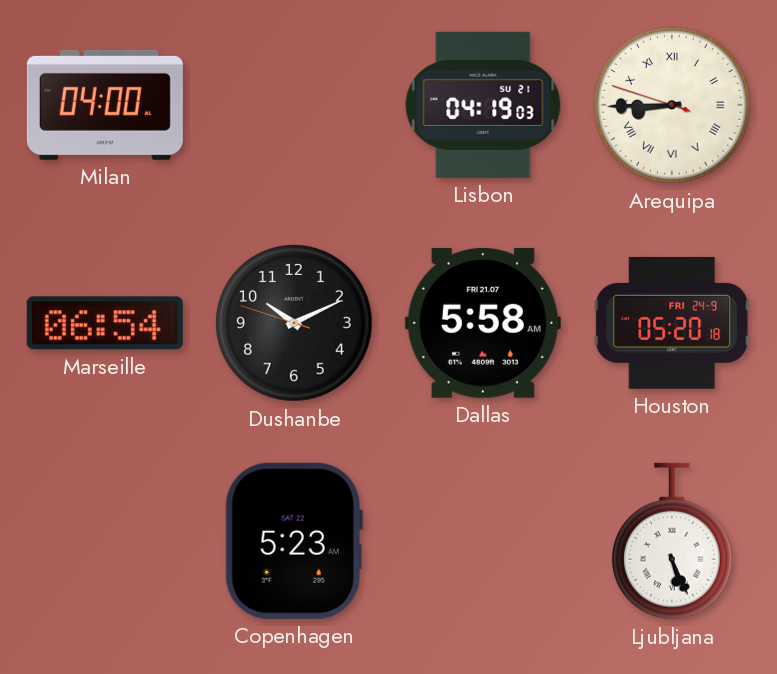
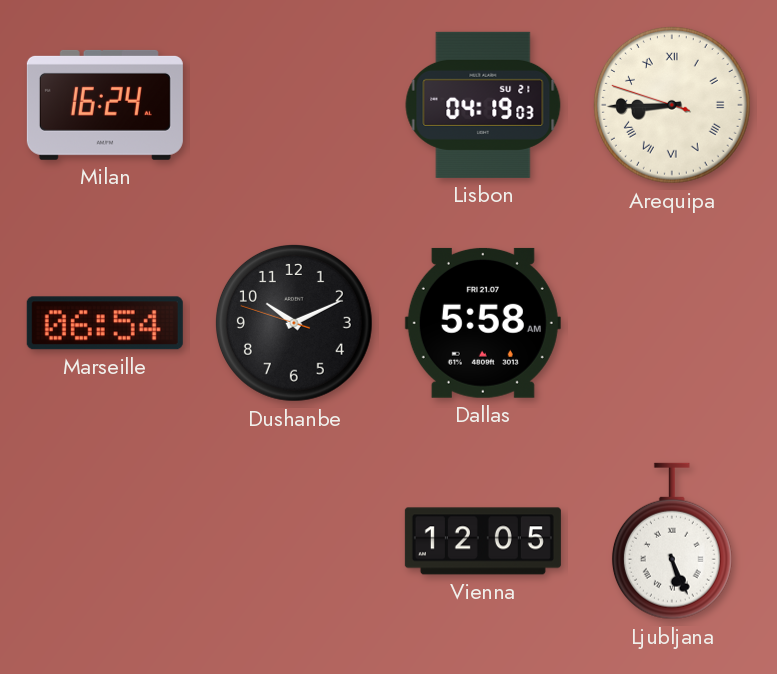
Milan: 04:00 -> 16:24 (105, 105)
Houston: 05:20 -> none (672, 323)
Copenhagen: 5:23 -> none (294, 541)
Vienna: none -> 12:05 (483, 541)
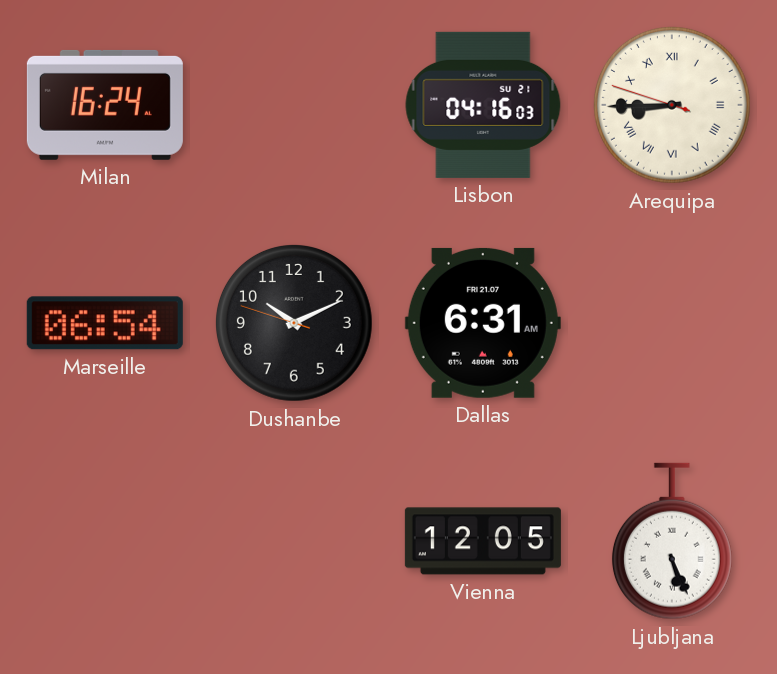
Lisbon: 04:19 -> 04:16 (483, 105)
Dallas: 5:58 -> 6:31 (483, 323)
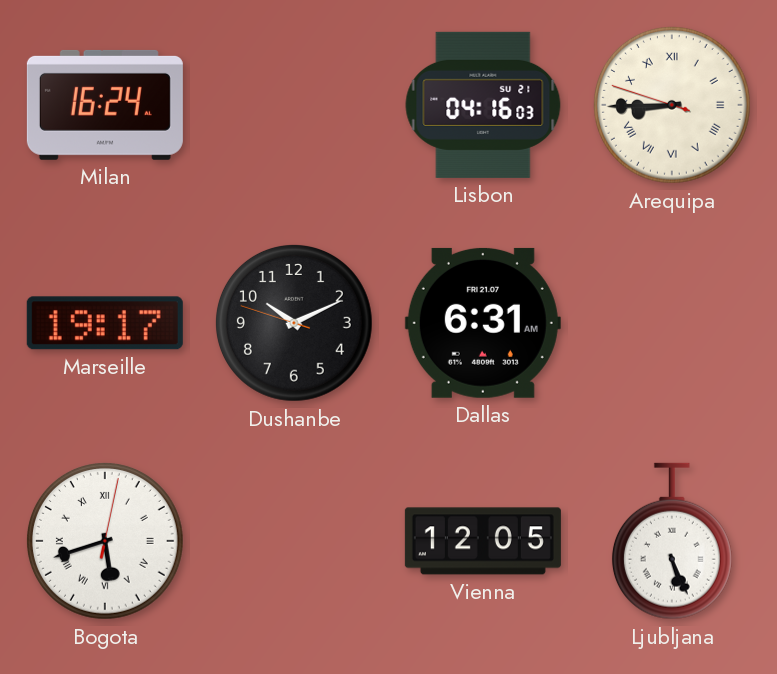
Marseille: 06:54 -> 19:17 (105, 323)
Bogota: none -> 5:42 (105, 541)
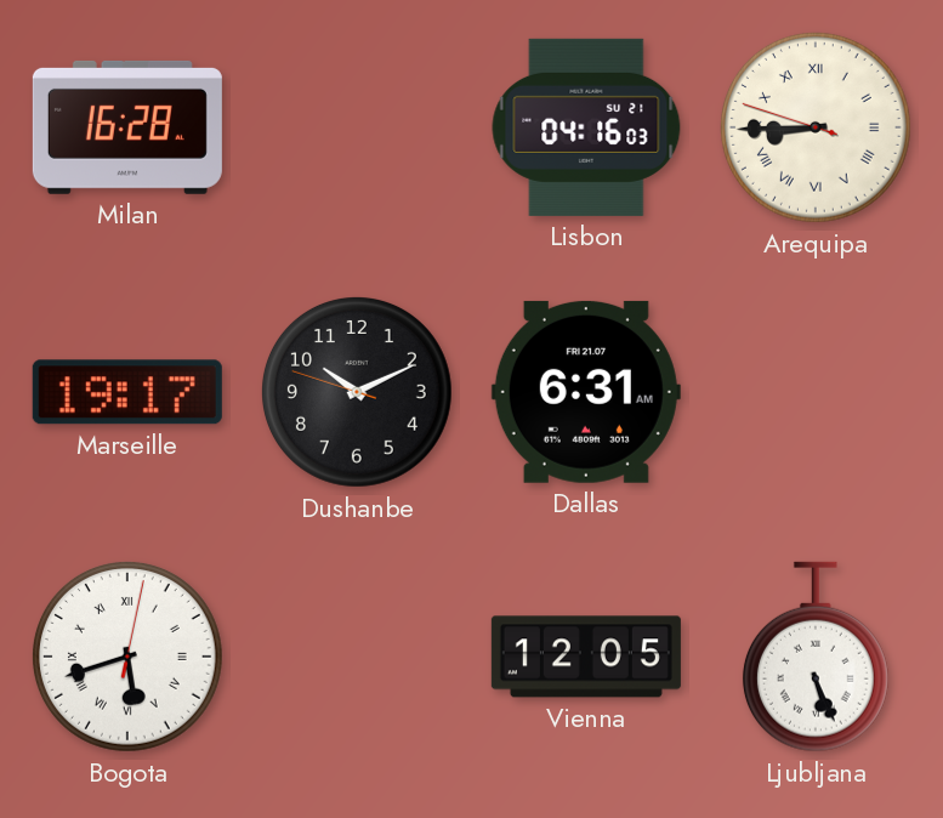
Milan: 16:24 -> 16:28 (127, 127)
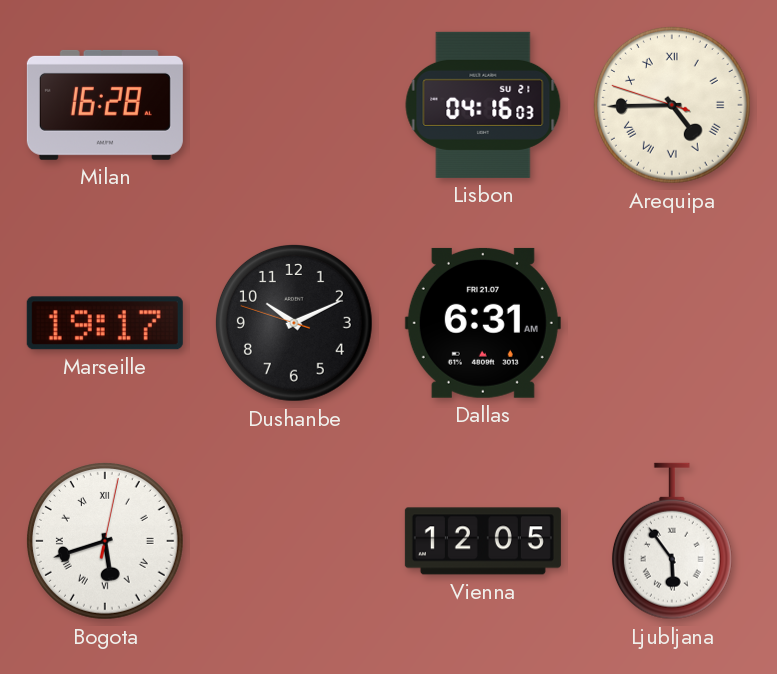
Arequipa: 8:44 -> 4:44 (672, 105)
Ljubljana: 5:26 -> 5:54 (672, 541)
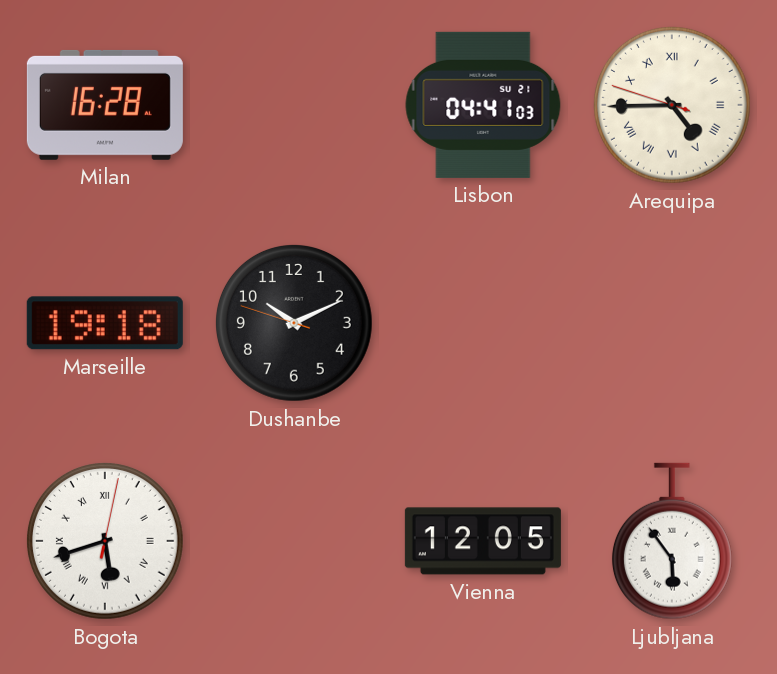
Lisbon: 04:16 -> 04:41 (483, 105)
Marseille: 19:17 -> 19:18 (105, 323)
Dallas: 6:31 -> none (483, 323)
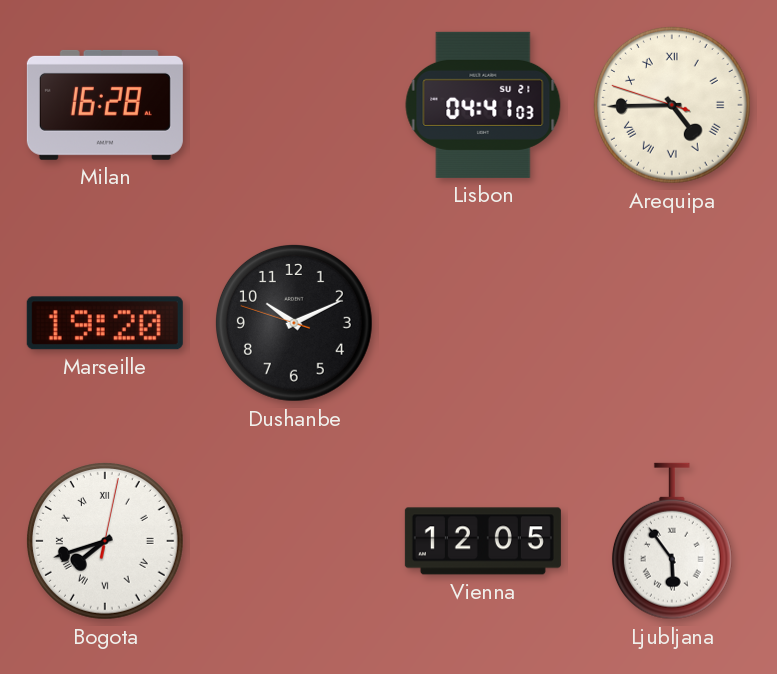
Marseille: 19:18 -> 19:20 (105, 323)
Bogota: 5:42 -> 7:42 (105, 541)
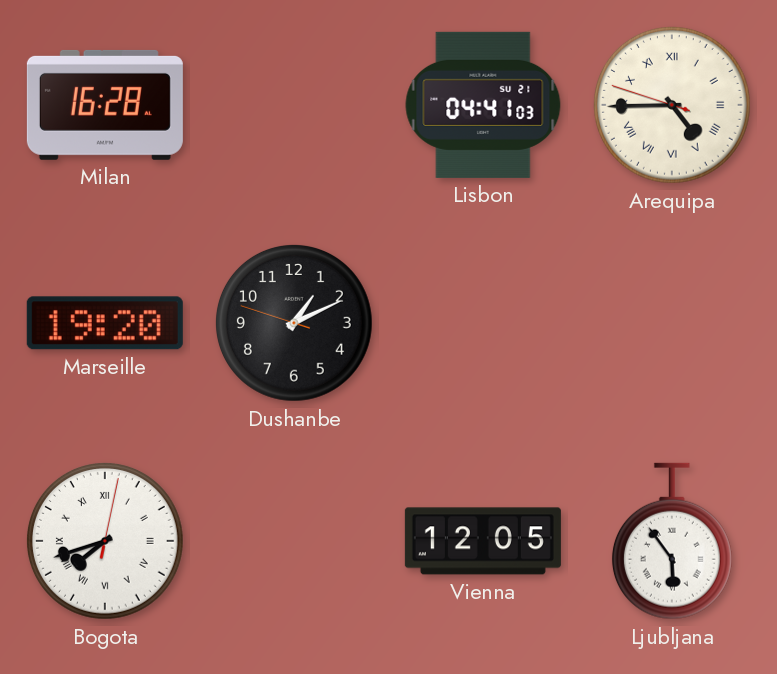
Dushanbe: 10:10 -> 1:10 (294, 323)
